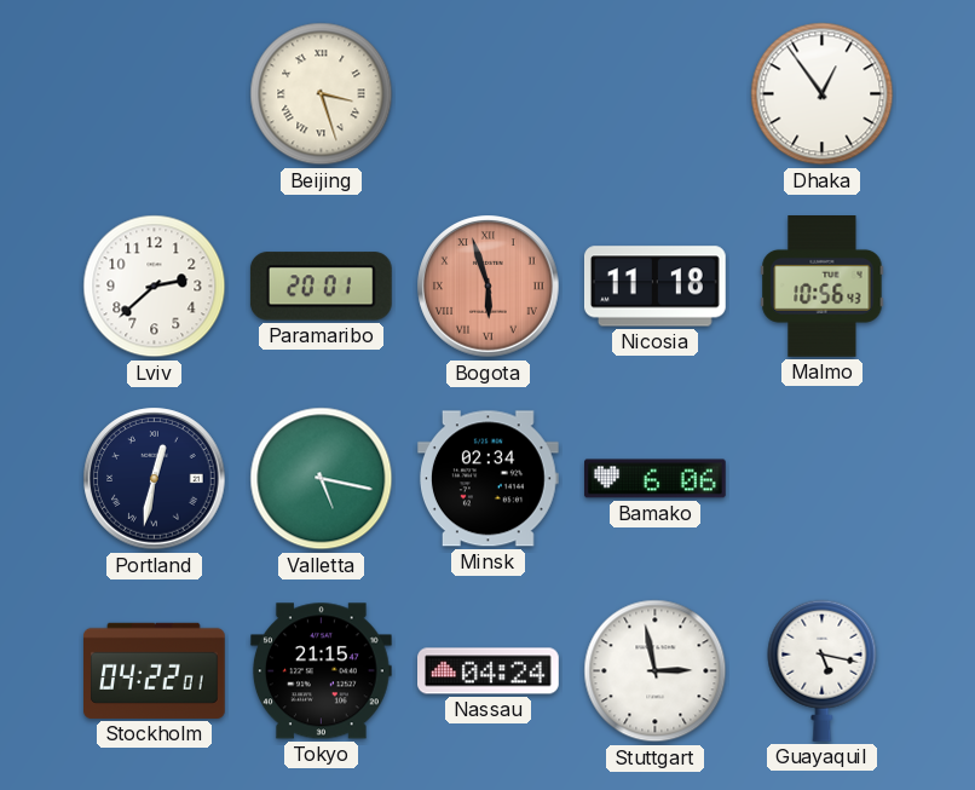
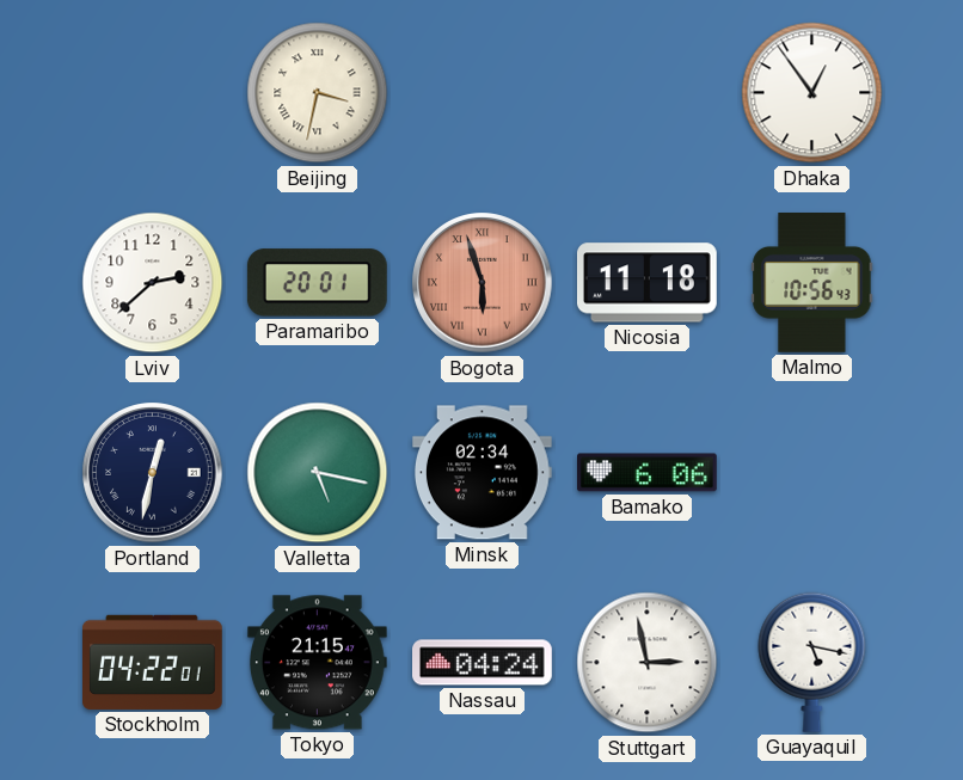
Beijing: 3:27 -> 3:32 (318, 93)
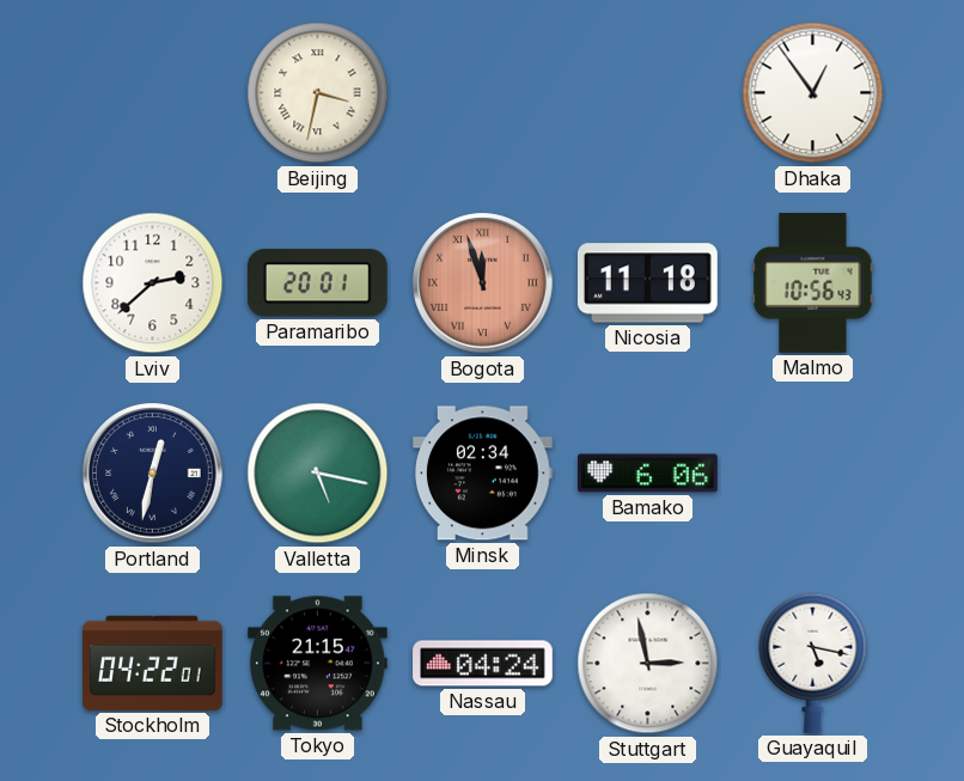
Bogota: 5:57 -> 11:57 (483, 283)
